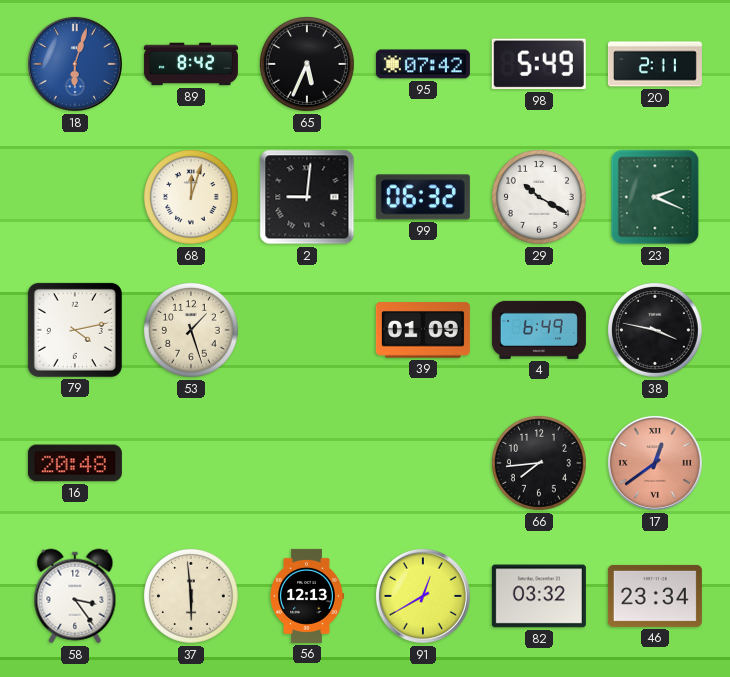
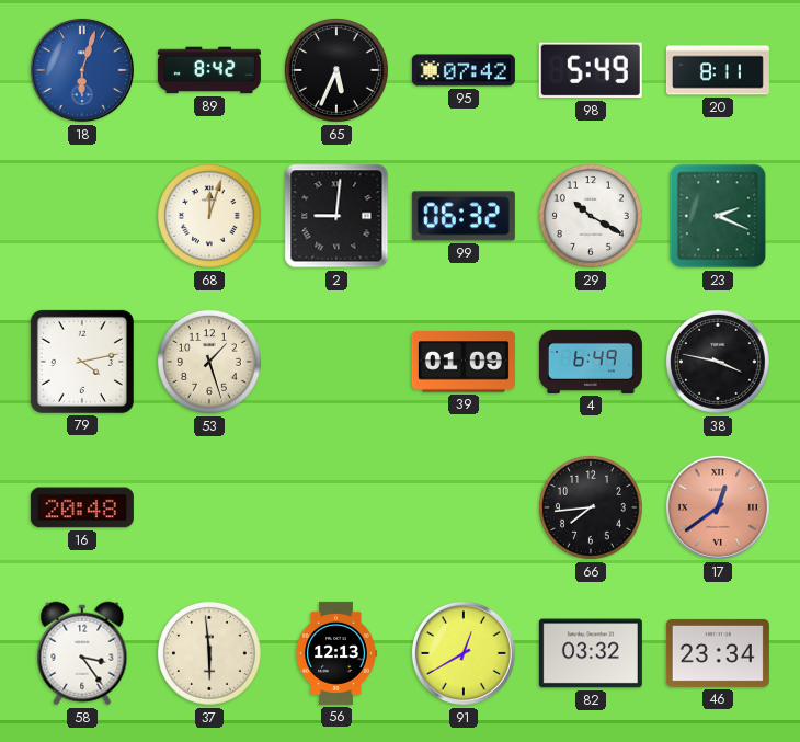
20: 2:11 -> 8:11 (718, 70)
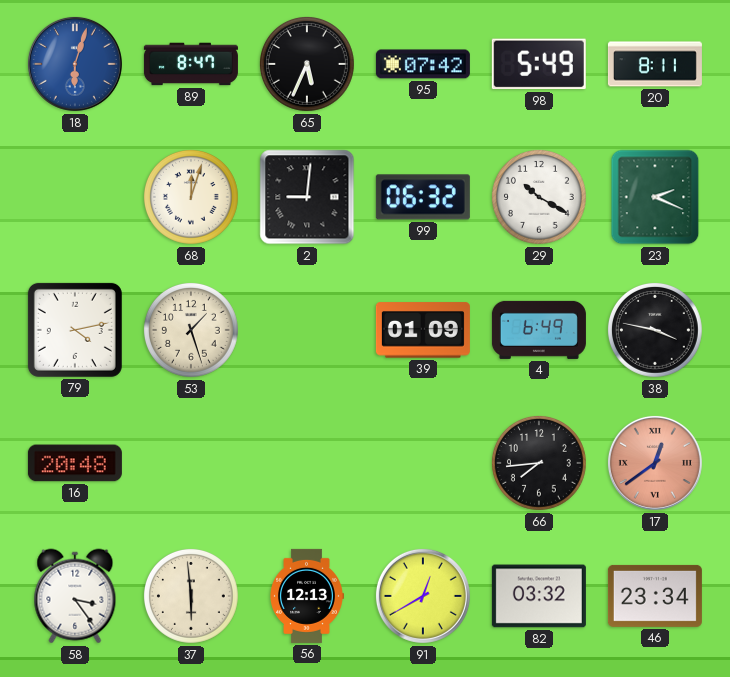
89: 8:42 -> 8:47 (191, 64)
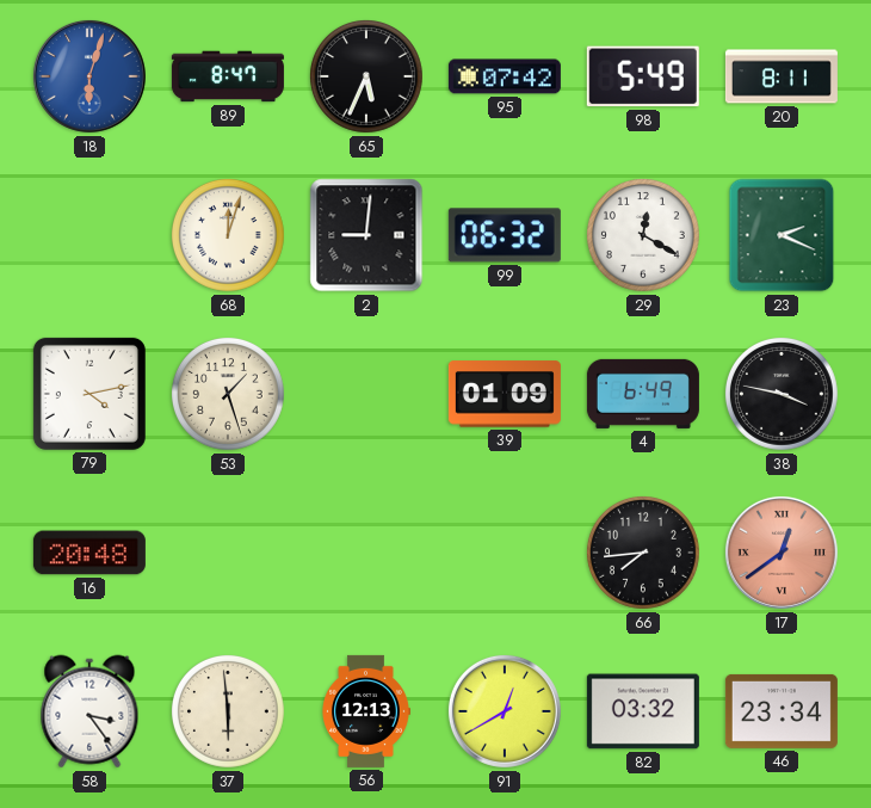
29: 10:20 -> 12:20 (643, 235)
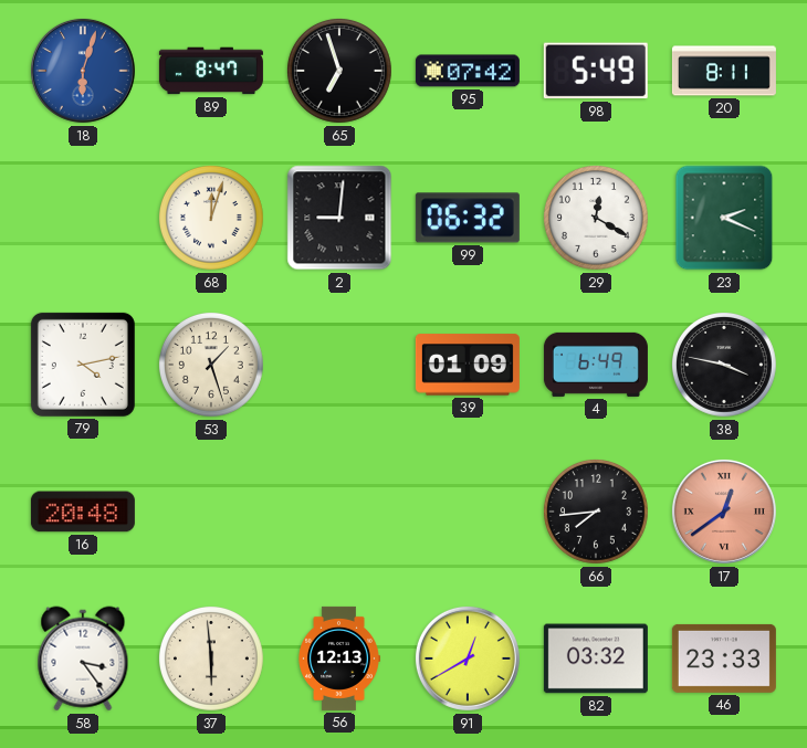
65: 5:34 -> 6:57 (339, 71)
46: 23:34 -> 23:33 (724, 659)
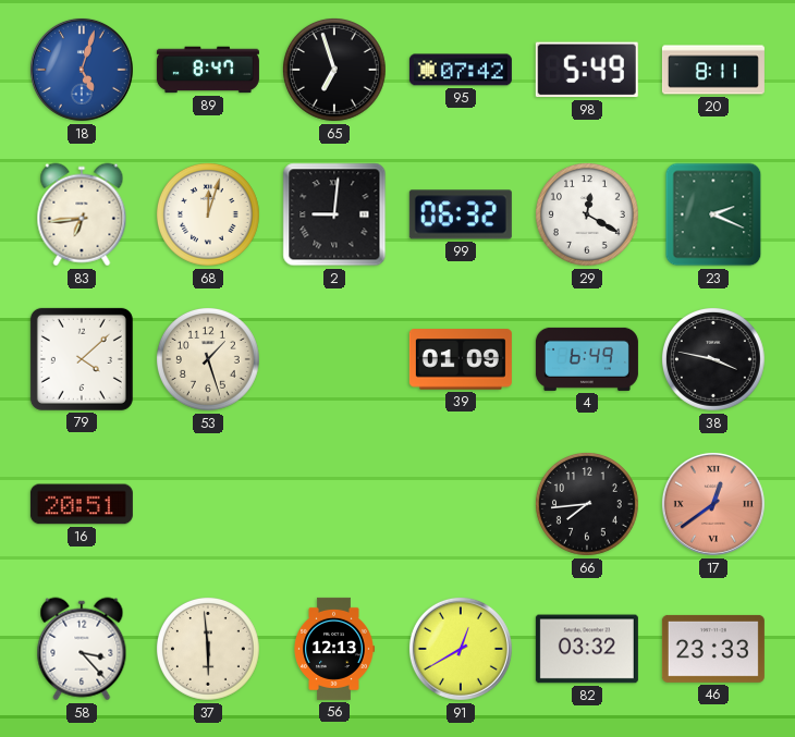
18: 6:03 -> 5:03 (82, 70)
83: none -> 6:44 (82, 214)
79: 4:13 -> 4:08 (82, 359)
16: 20:48 -> 20:51 (82, 504)
58: 3:24 -> 3:23 (82, 649)
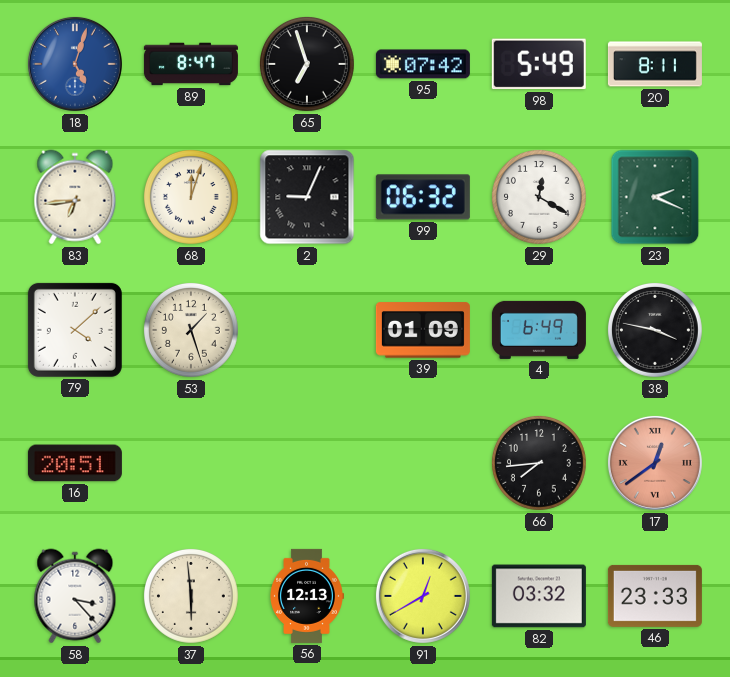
2: 9:01 -> 9:04 (307, 197)
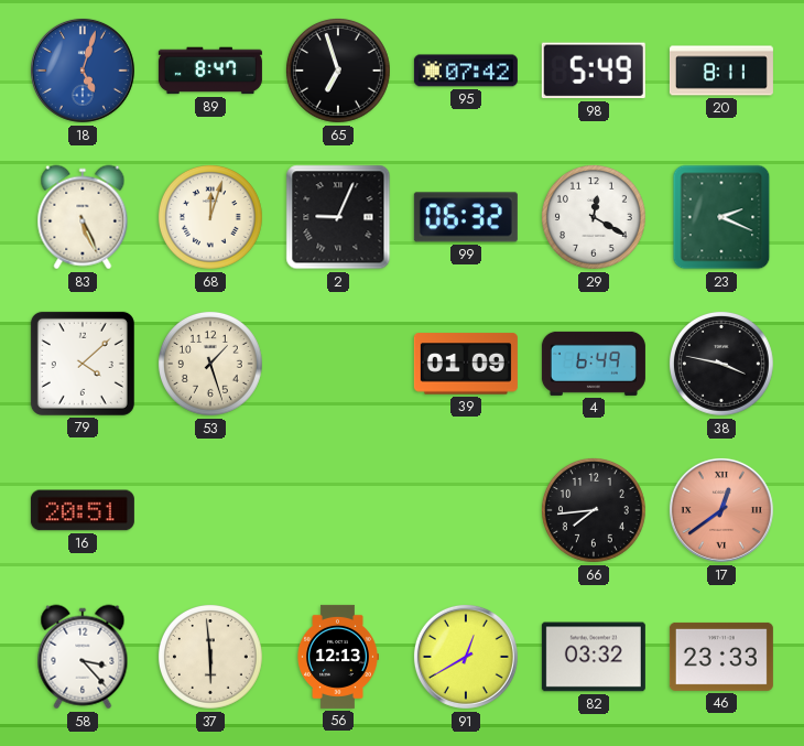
83: 6:44 -> 5:26 (83, 217)
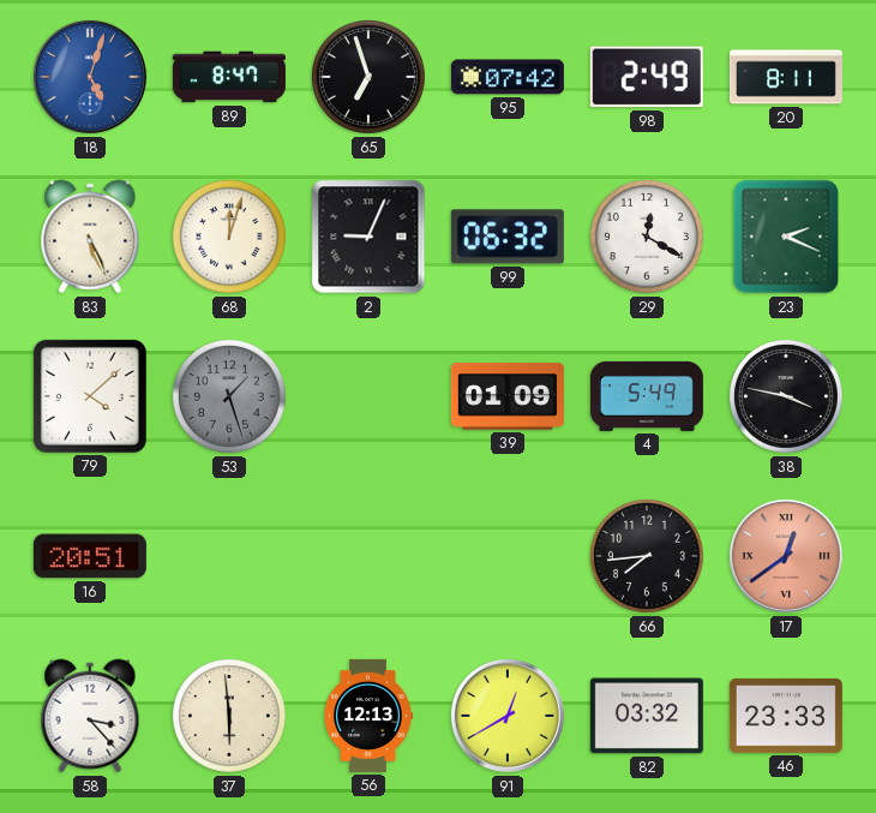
98: 5:49 -> 2:49 (647, 77)
53 dial: cream -> grey (229, 396)
4: 6:49 -> 5:49 (647, 396)
